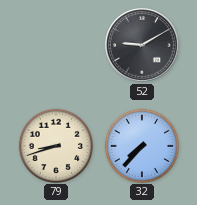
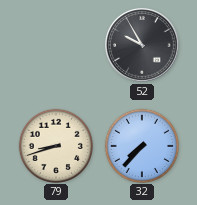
52: 9:10 -> 9:55 (143, 46)
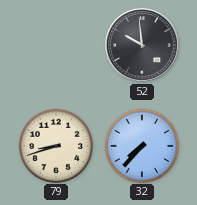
52: 9:55 -> 9:59 (143, 46)
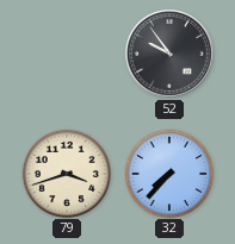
52: 9:59 -> 9:54 (171, 55)
79: 8:42 -> 3:42 (66, 173)
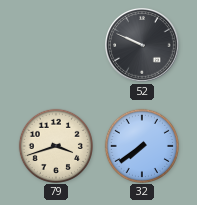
52: 9:54 -> 9:49 (143, 46)
32: 7:37 -> 7:39 (141, 145)
